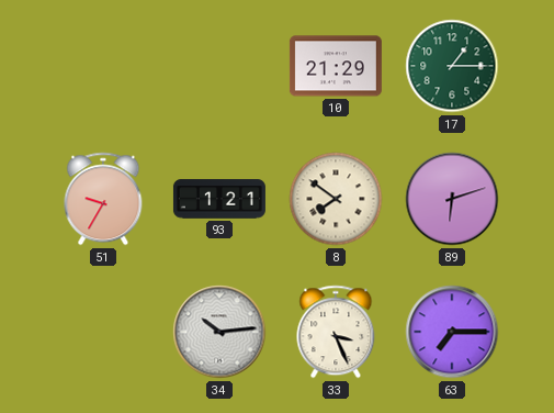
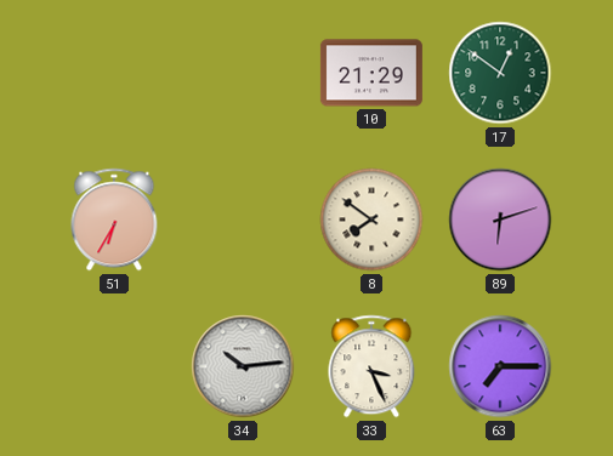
17: 1:15 -> 12:51 (500, 73)
51: 9:35 -> 6:35 (114, 220)
93: 1:21 -> none (219, 199)
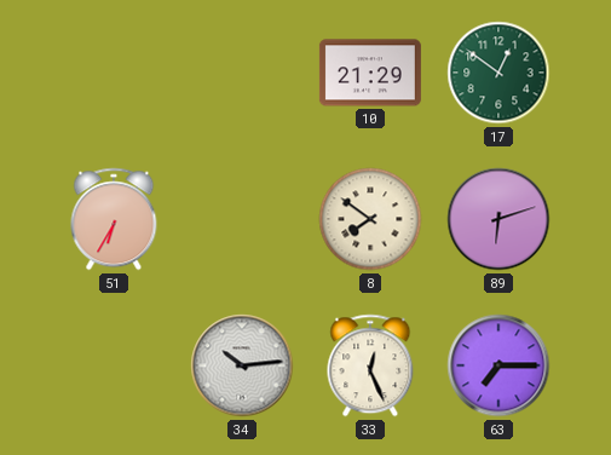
33: 3:26 -> 12:26 (370, 365)
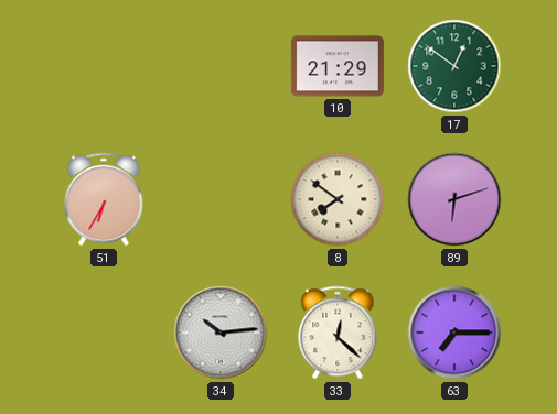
33: 12:26 -> 12:22 (338, 333)
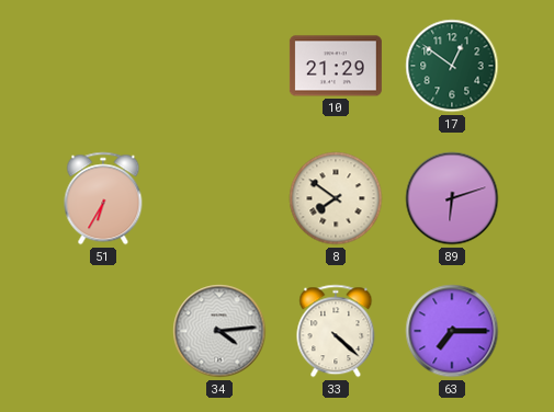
34: 10:14 -> 4:14 (219, 331)
33: 12:22 -> 4:22 (336, 331)
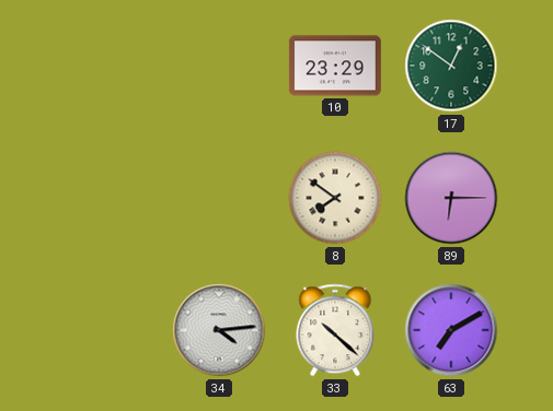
10: 21:29 -> 23:29 (335, 66)
51: 6:35 -> none (103, 198)
89: 6:12 -> 6:15 (451, 198)
33: 4:22 -> 10:22 (335, 330)
63: 7:15 -> 7:10 (451, 330)
